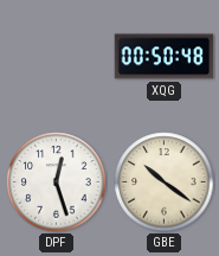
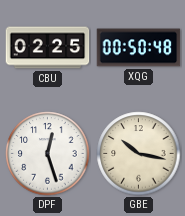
CBU: none -> 02:25 (48, 48)
GBE: 10:21 -> 10:17 (139, 154)
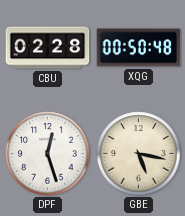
CBU: 02:25 -> 02:28 (48, 48)
GBE: 10:17 -> 5:17 (139, 154)
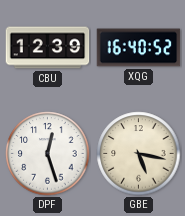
CBU: 02:28 -> 12:39 (48, 48)
XQG: 00:50 -> 16:40 (139, 48)
